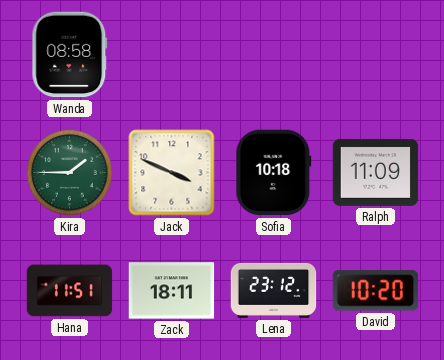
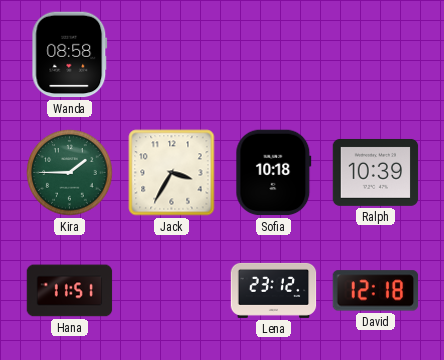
Jack: 3:49 -> 3:35 (172, 173)
Ralph: 11:09 -> 10:39 (376, 172)
Zack: 18:11 -> none (172, 291)
David: 10:20 -> 12:18 (376, 291)
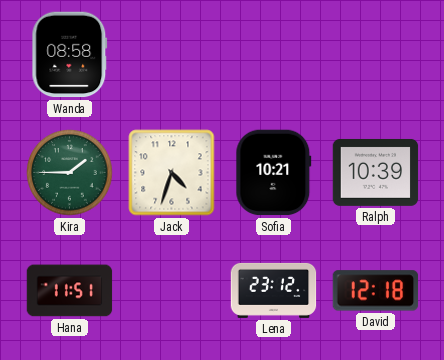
Jack: 3:35 -> 4:33 (172, 173)
Sofia: 10:18 -> 10:21 (274, 173)
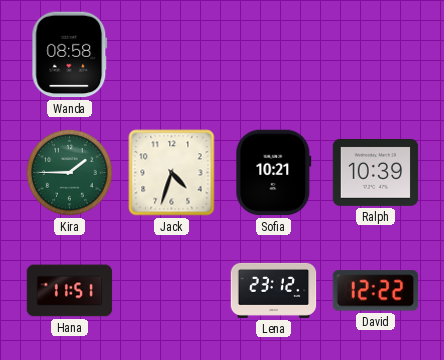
David: 12:18 -> 12:22 (376, 291)
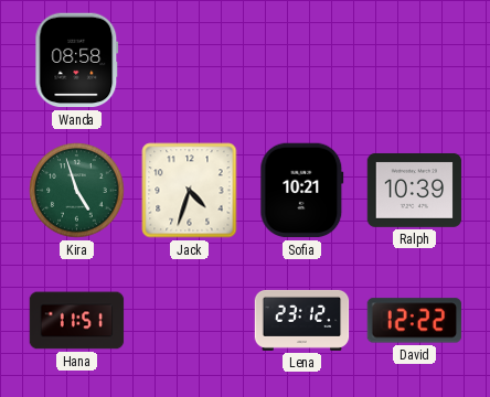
Kira: 1:45 -> 4:57 (77, 191)
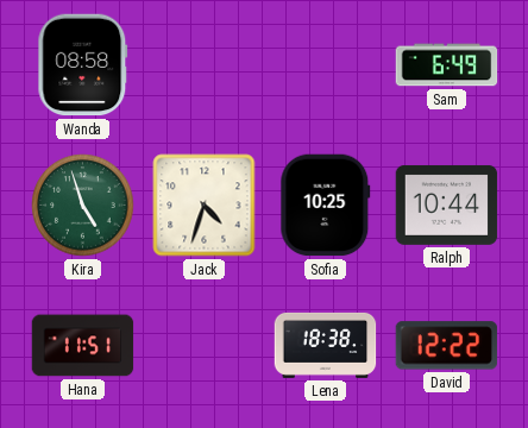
Sam: none -> 6:49 (447, 65)
Sofia: 10:21 -> 10:25 (326, 206)
Ralph: 10:39 -> 10:44 (447, 204)
Lena: 23:12 -> 18:38 (326, 345)
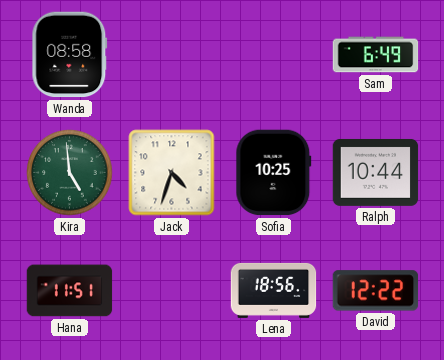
Kira: 4:57 -> 4:59 (70, 173)
Lena: 18:38 -> 18:56 (274, 290)
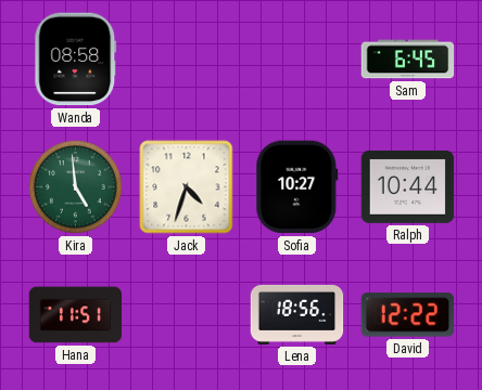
Sam: 6:49 -> 6:45 (408, 60)
Sofia: 10:25 -> 10:27 (297, 187)
